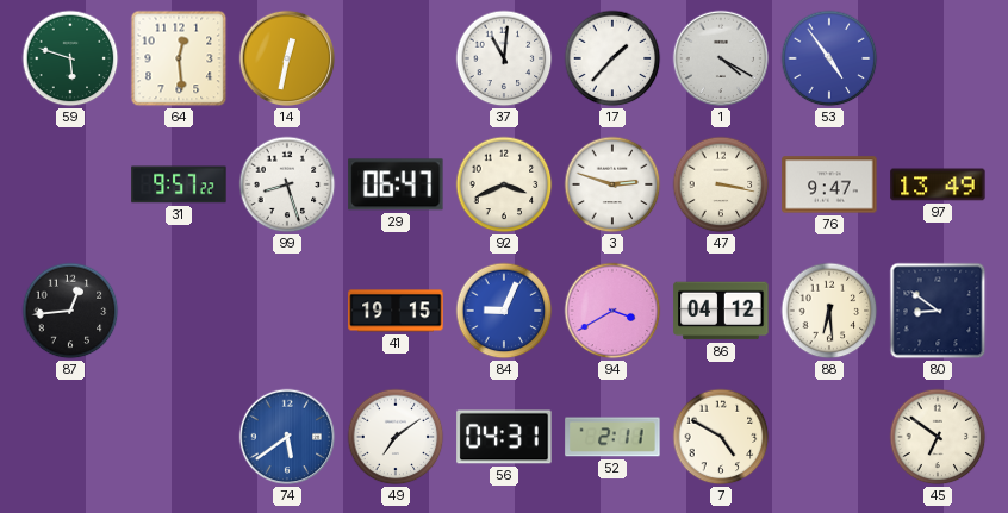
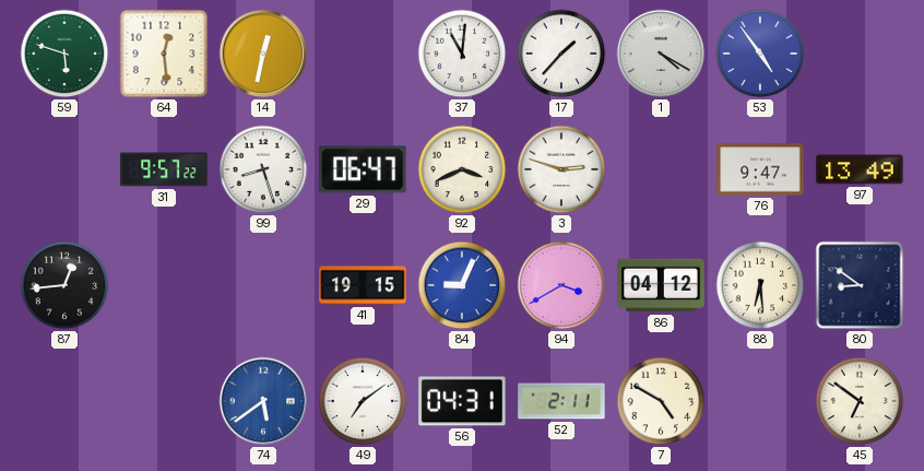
47: 3:17 -> none (721, 184)
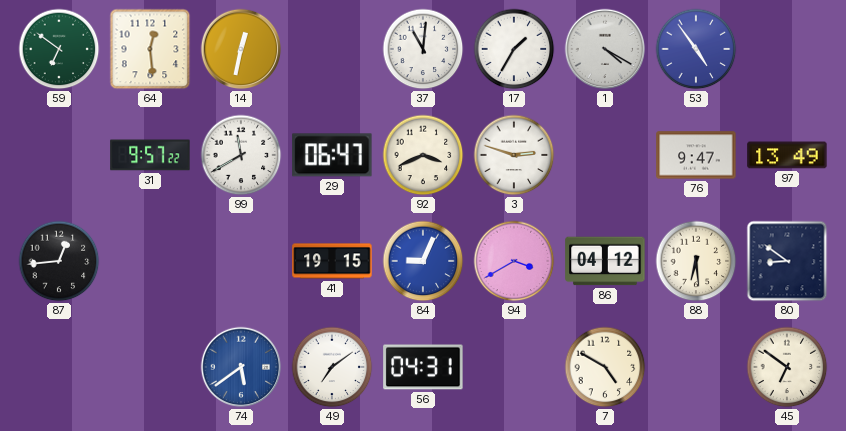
59: 5:48 -> 6:51 (59, 49)
17: 1:37 -> 1:35 (514, 49)
99: 8:27 -> 11:40 (241, 155)
52: 2:11 -> none (561, 401)
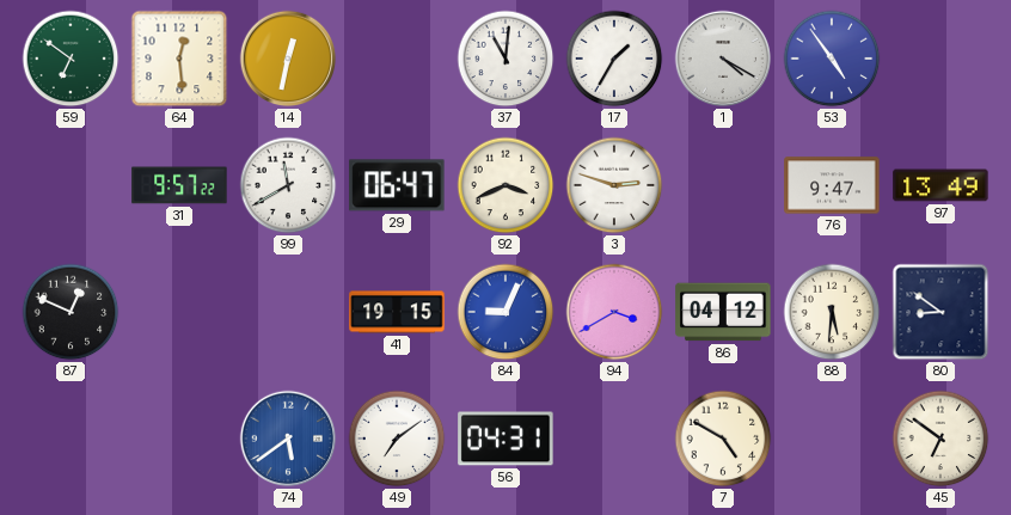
87: 12:44 -> 12:49 (71, 312)
88: 6:29 -> 5:31 (832, 312)
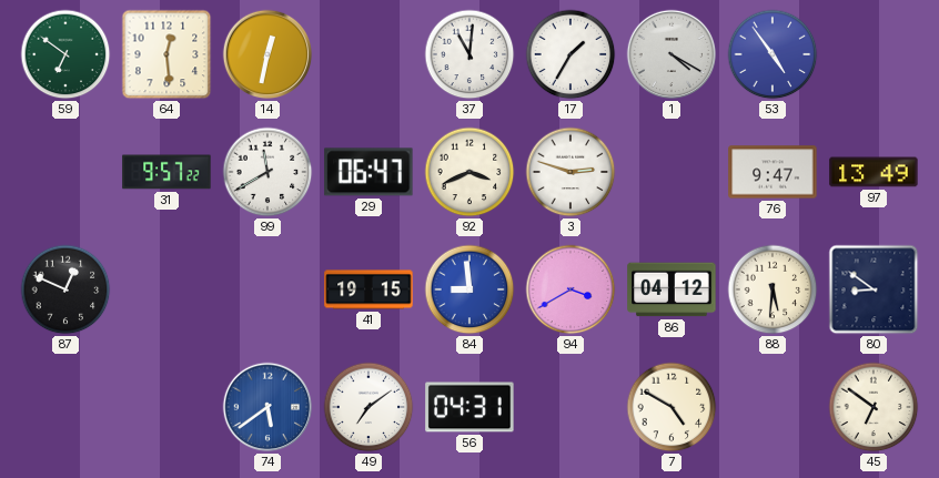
84: 9:04 -> 8:59 (469, 289)
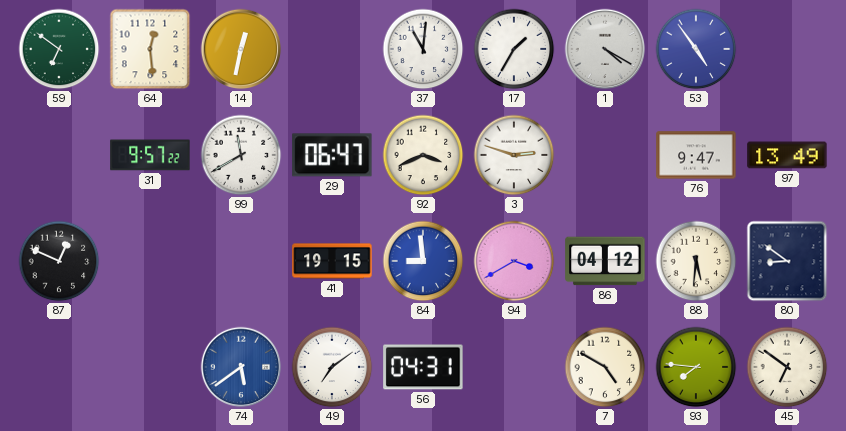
93: none -> 7:46 (696, 367)
